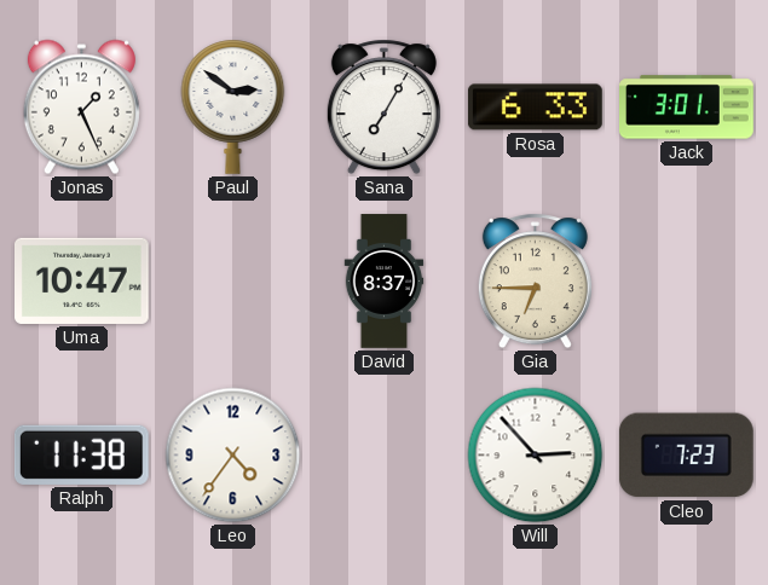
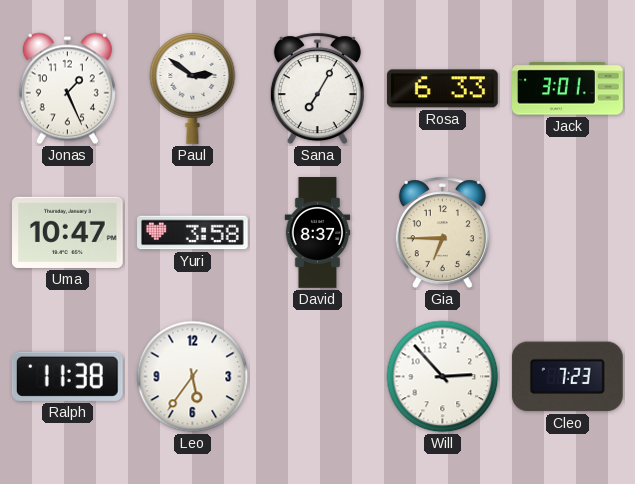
Yuri: none -> 3:58 (193, 233)
Leo: 4:36 -> 5:36 (193, 377)
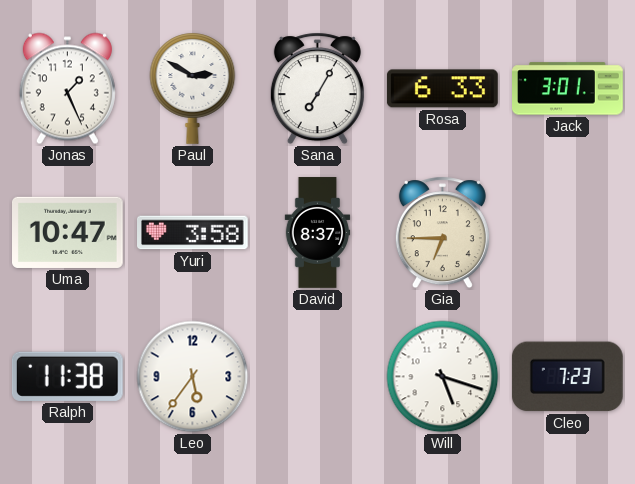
Paul: 2:51 -> 2:50 (193, 88)
Will: 2:53 -> 5:18 (443, 377)
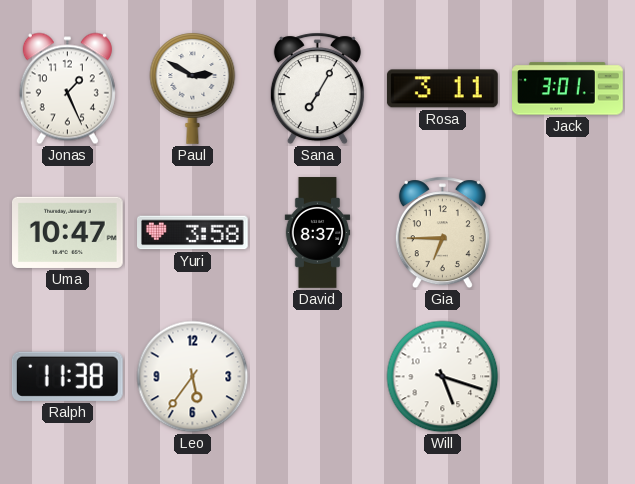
Rosa: 6:33 -> 3:11 (442, 89)
Cleo: 7:23 -> none (567, 377)
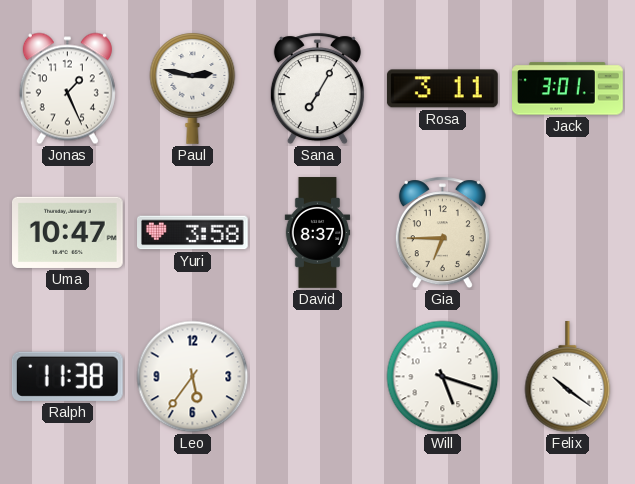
Paul: 2:50 -> 2:47 (193, 88)
Felix: none -> 10:21 (568, 378)
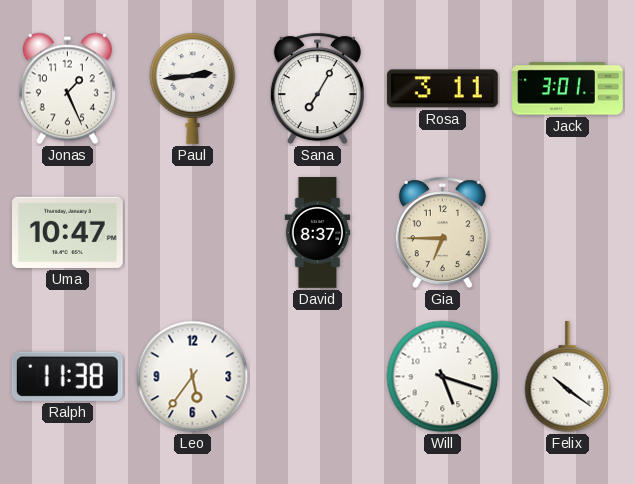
Paul: 2:47 -> 2:44 (193, 88)
Yuri: 3:58 -> none (193, 233)
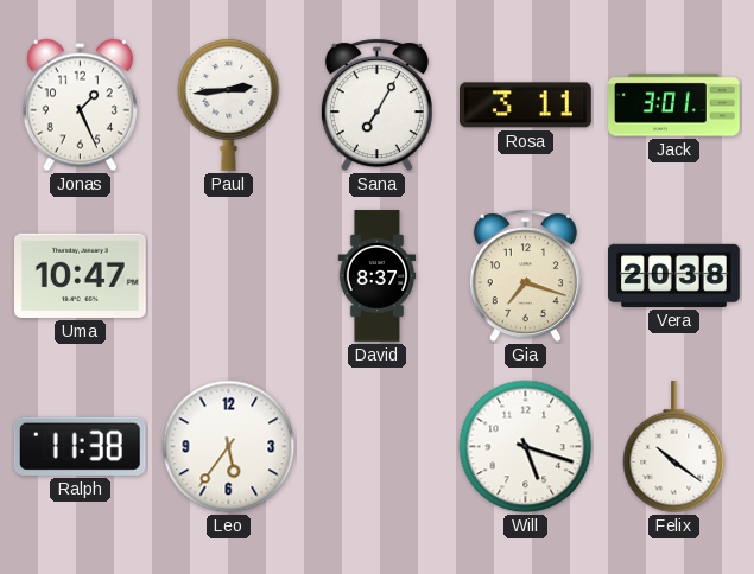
Gia: 6:45 -> 7:18 (525, 276)
Vera: none -> 20:38 (674, 275)
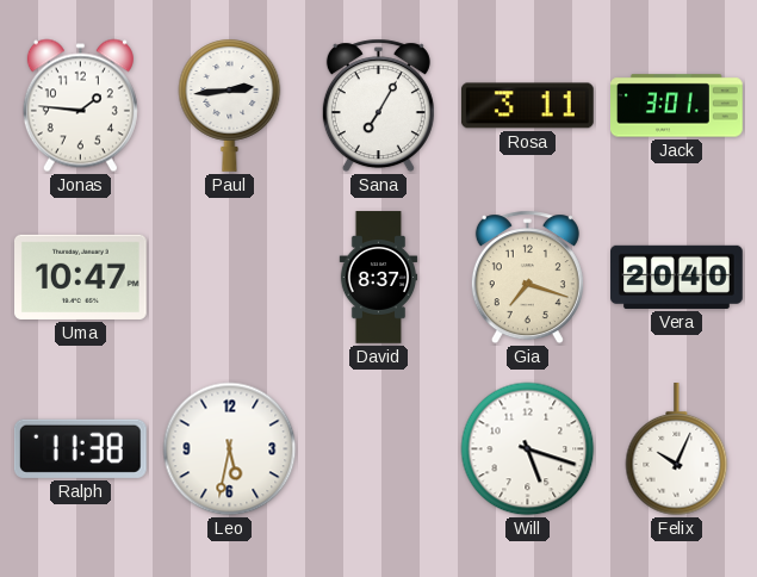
Jonas: 1:26 -> 1:46 (80, 106)
Vera: 20:38 -> 20:40 (677, 277)
Leo: 5:36 -> 5:32 (230, 449)
Felix: 10:21 -> 10:04 (677, 451)
